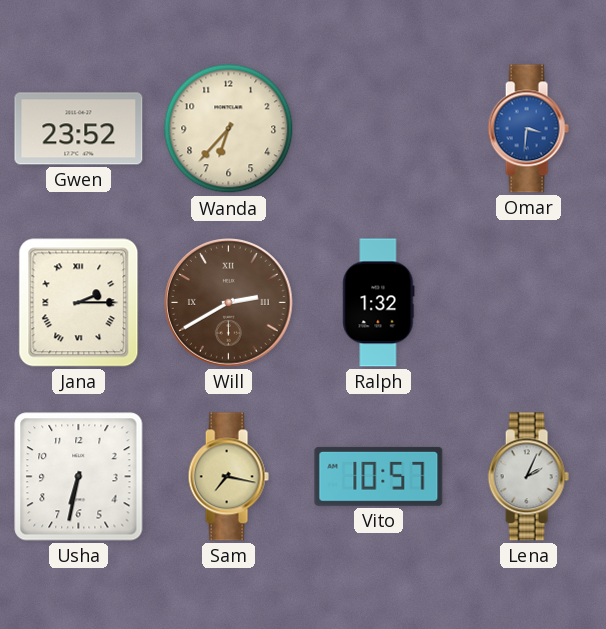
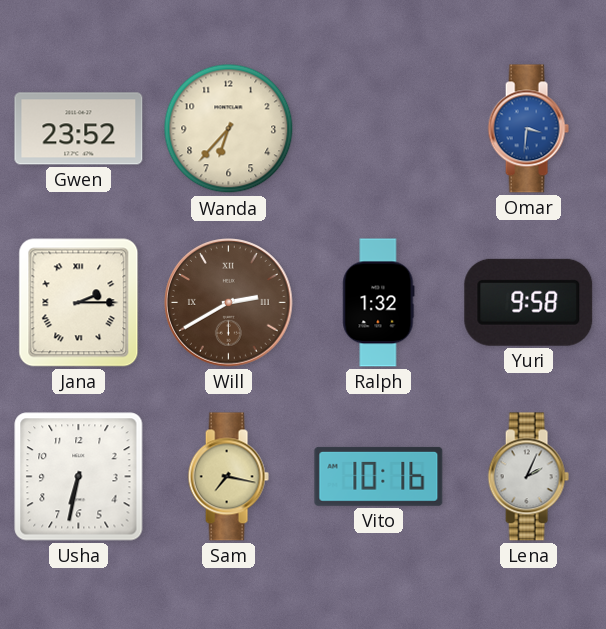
Yuri: none -> 9:58 (529, 302)
Vito: 10:57 -> 10:16 (379, 476)
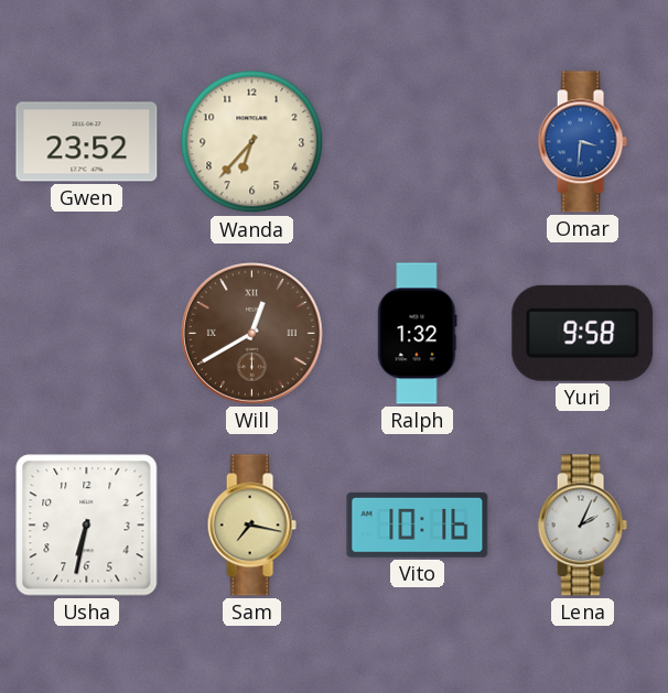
Jana: 2:15 -> none (79, 303)
Will: 2:40 -> 12:40 (252, 334)
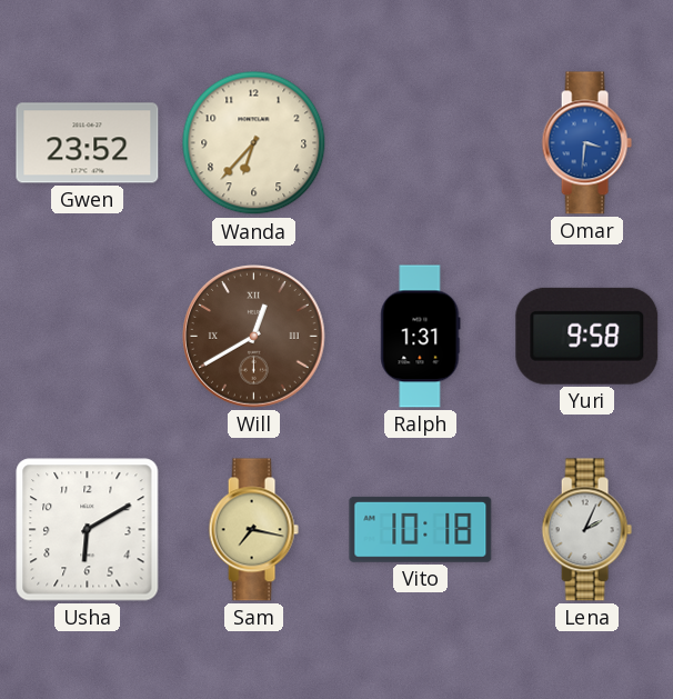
Ralph: 1:32 -> 1:31 (421, 337)
Usha: 6:32 -> 6:10 (88, 530)
Vito: 10:16 -> 10:18 (421, 529)
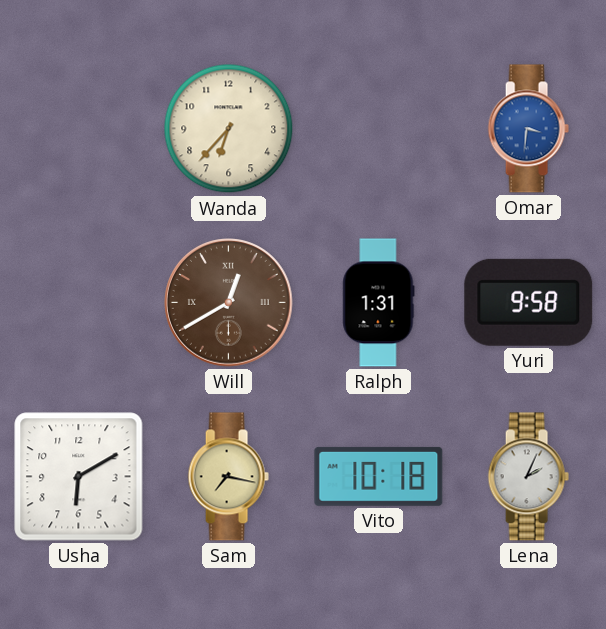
Gwen: 23:52 -> none (88, 143)
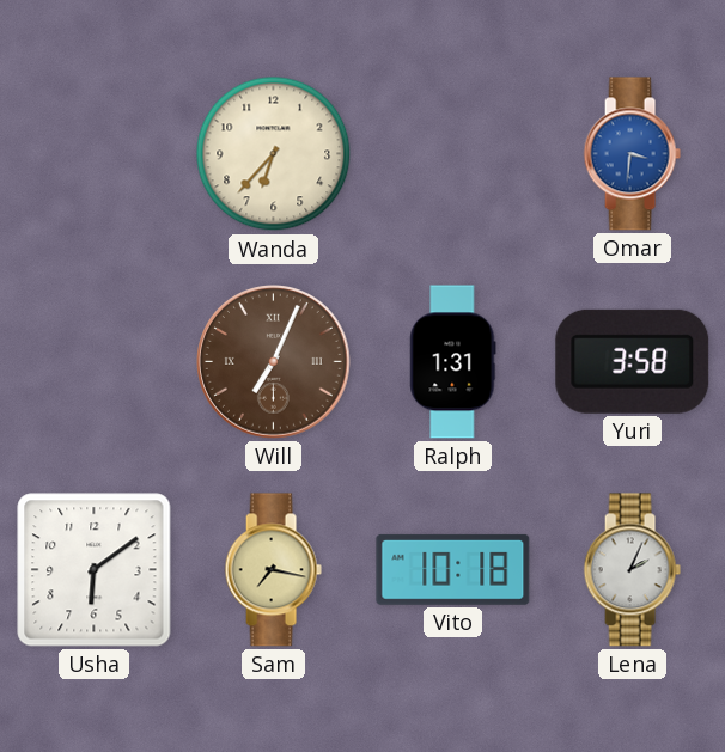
Will: 12:40 -> 7:04 (274, 362)
Yuri: 9:58 -> 3:58 (633, 361)
Usha: 6:10 -> 6:09 (95, 570)
